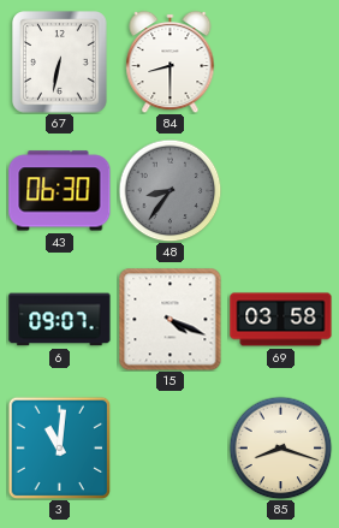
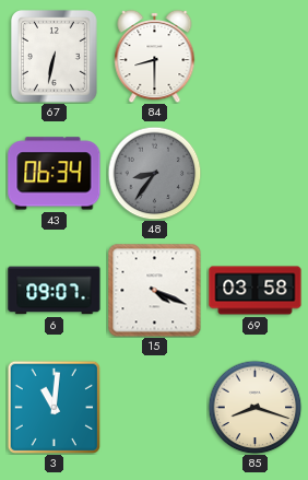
43: 06:30 -> 06:34 (55, 174)
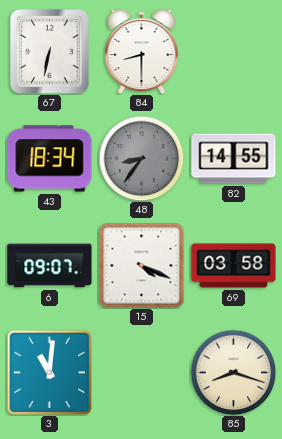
43: 06:34 -> 18:34 (50, 159)
82: none -> 14:55 (234, 159)
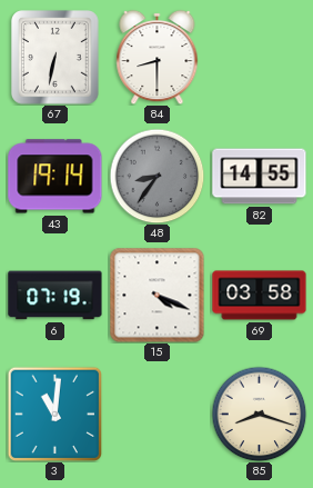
43: 18:34 -> 19:14 (55, 177)
6: 09:07 -> 07:19 (55, 296)
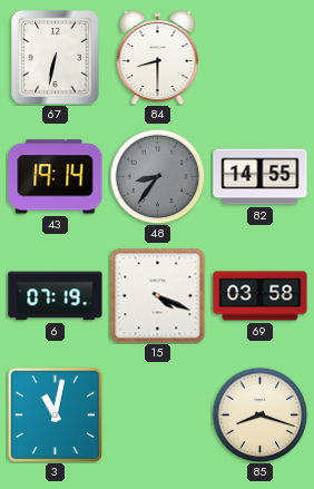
3: 11:01 -> 11:02 (55, 414)
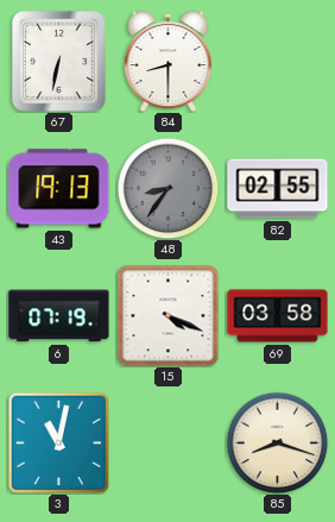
43: 19:14 -> 19:13 (59, 189)
82: 14:55 -> 02:55 (278, 189)
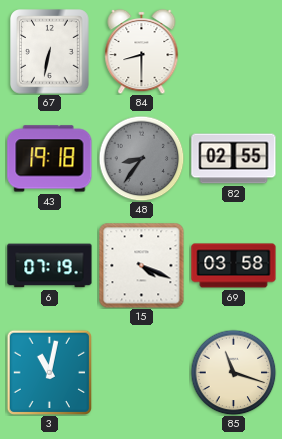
43: 19:13 -> 19:18 (50, 159)
85: 8:18 -> 11:18 (233, 372)
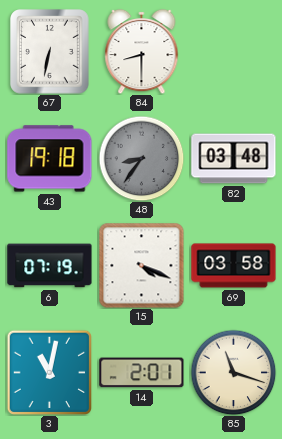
82: 02:55 -> 03:48 (234, 159)
14: none -> 2:01 (142, 373)
